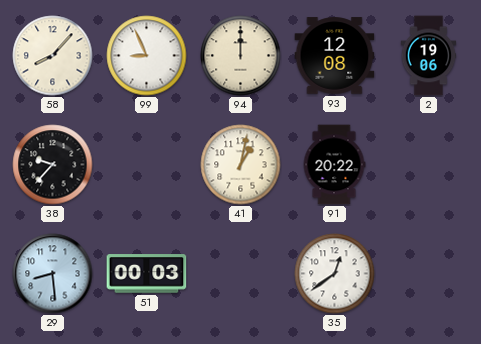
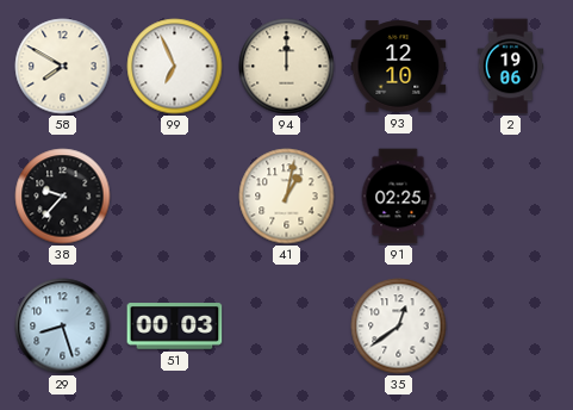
58: 8:07 -> 7:50 (63, 67)
99: 8:56 -> 6:56 (175, 67)
93: 12:08 -> 12:10 (399, 67)
91: 20:22 -> 02:25 (398, 197)
29: 8:29 -> 8:27 (63, 327)
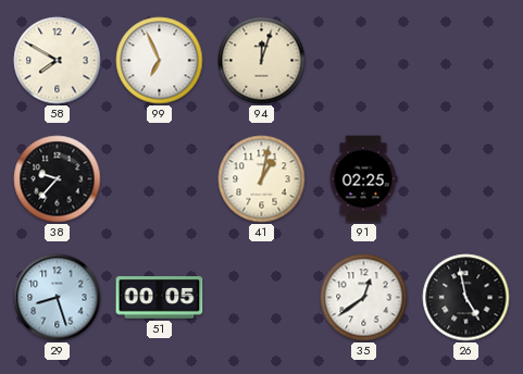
94: 12:00 -> 12:03 (262, 61)
93: 12:10 -> none (399, 67)
2: 19:06 -> none (511, 67)
51: 00:03 -> 00:05 (160, 298)
26: none -> 4:58 (466, 298)
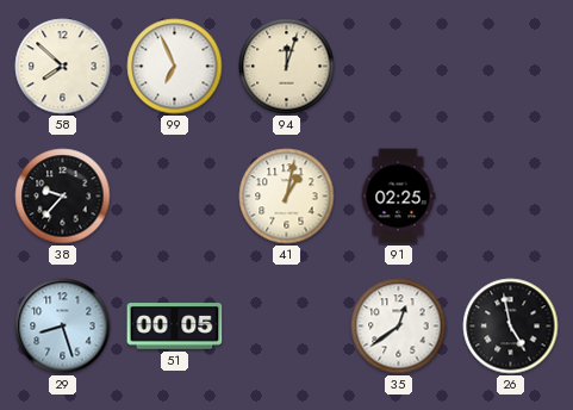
58: 7:50 -> 7:52 (63, 67)
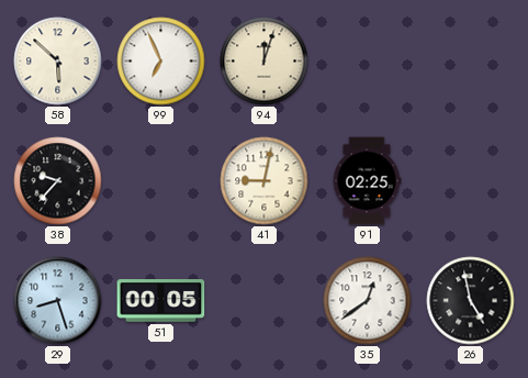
58: 7:52 -> 5:52 (58, 62)
41: 1:02 -> 9:02 (265, 181)
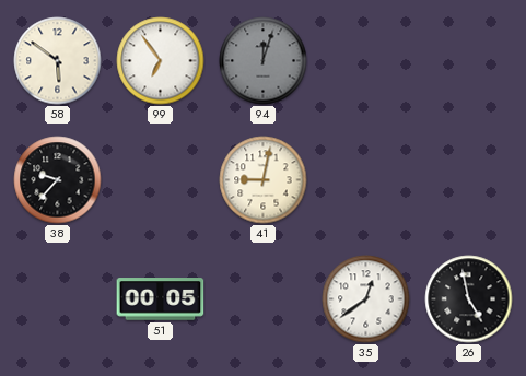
58: 5:52 -> 5:51 (58, 61)
99: 6:56 -> 6:54 (161, 61)
94 dial: cream -> grey (264, 61)
91: 02:25 -> none (367, 181)
29: 8:27 -> none (58, 301)
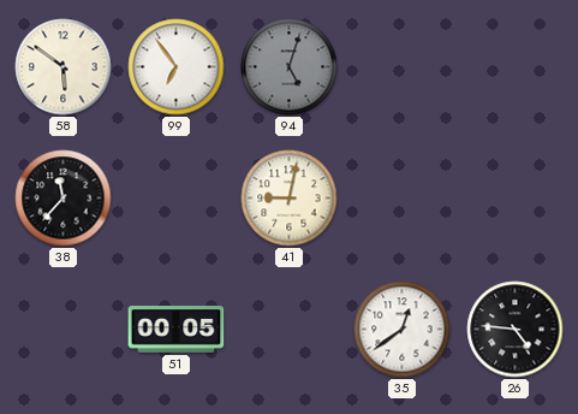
94: 12:03 -> 5:03 (290, 67)
38: 9:37 -> 11:37 (64, 199)
26: 4:58 -> 4:46 (516, 330)
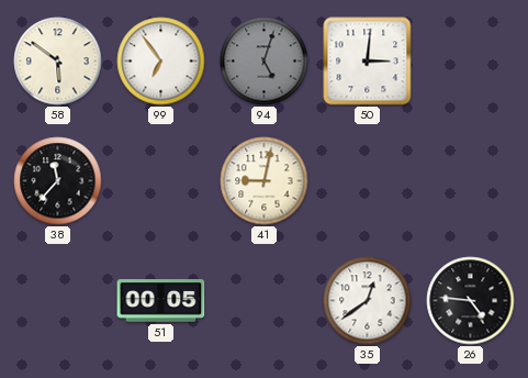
50: none -> 3:01 (368, 62)
